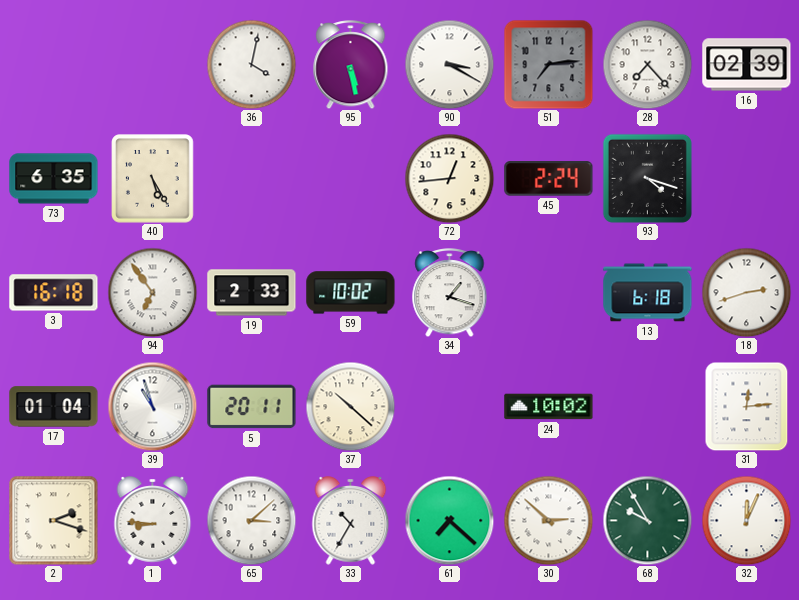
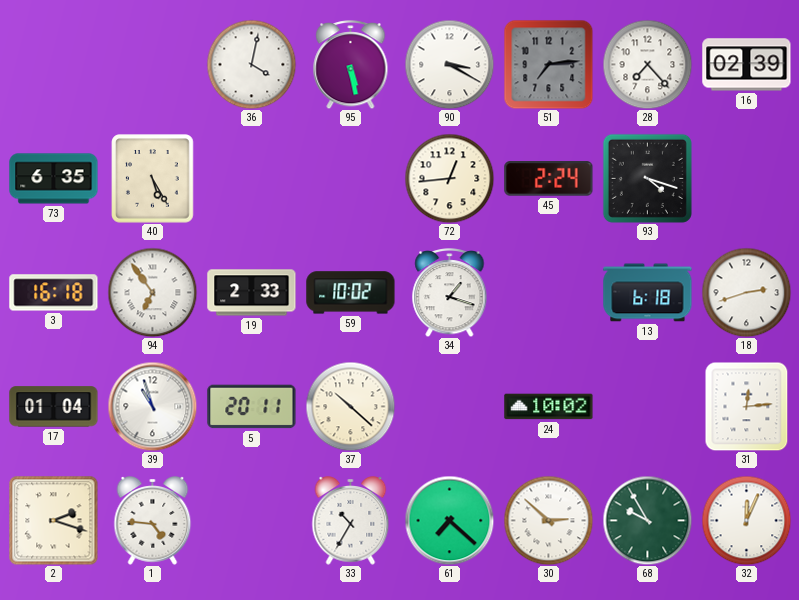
1: 8:46 -> 4:46 (153, 521)
65: 3:08 -> none (251, 520)
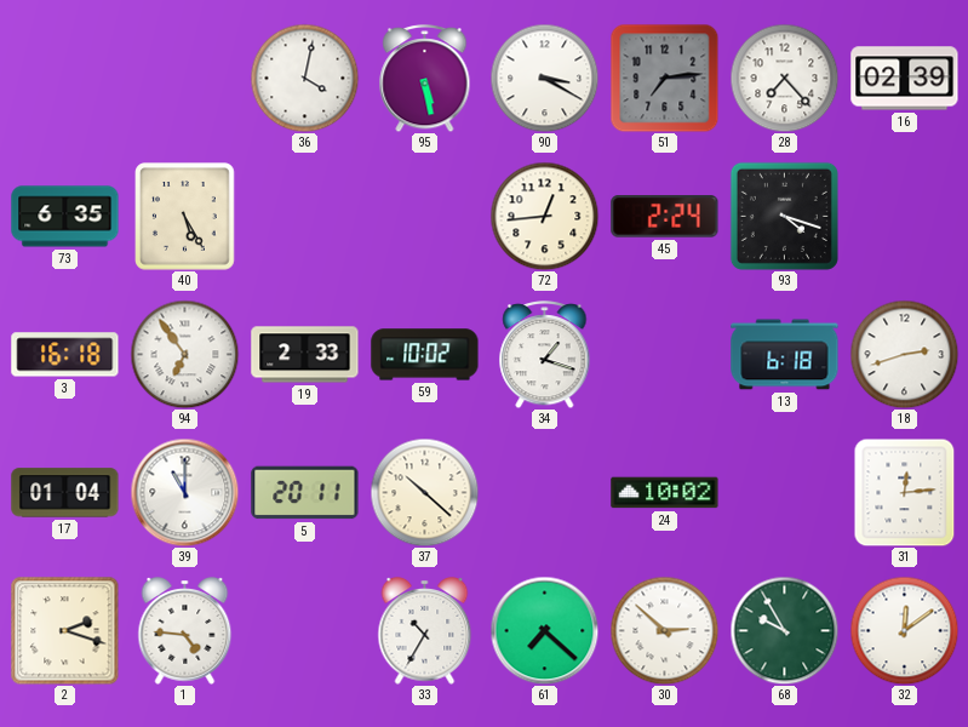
39: 10:57 -> 11:00 (184, 492)
32: 12:04 -> 12:09 (904, 630)
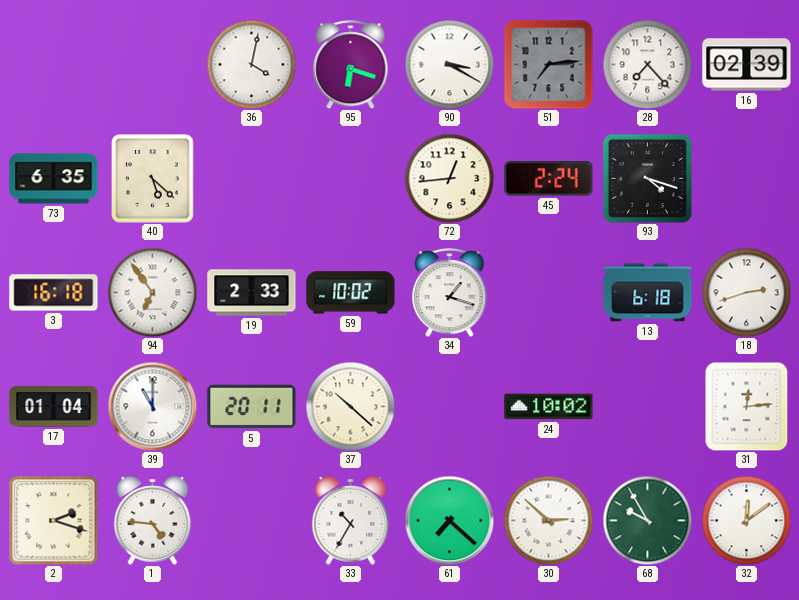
95: 5:28 -> 6:18 (351, 65)
40: 5:25 -> 5:22 (153, 179)
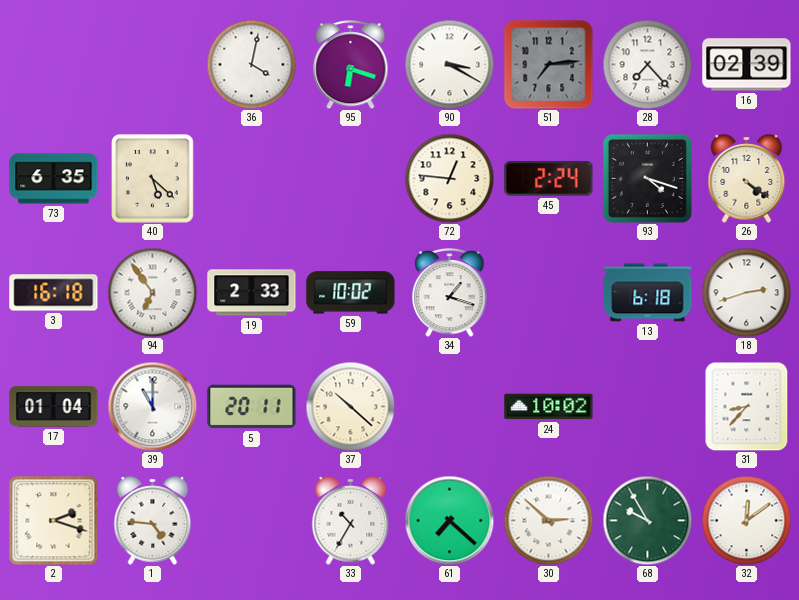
72: 12:44 -> 12:46 (449, 178)
26: none -> 4:21 (747, 179)
31: 12:14 -> 8:37 (747, 406)
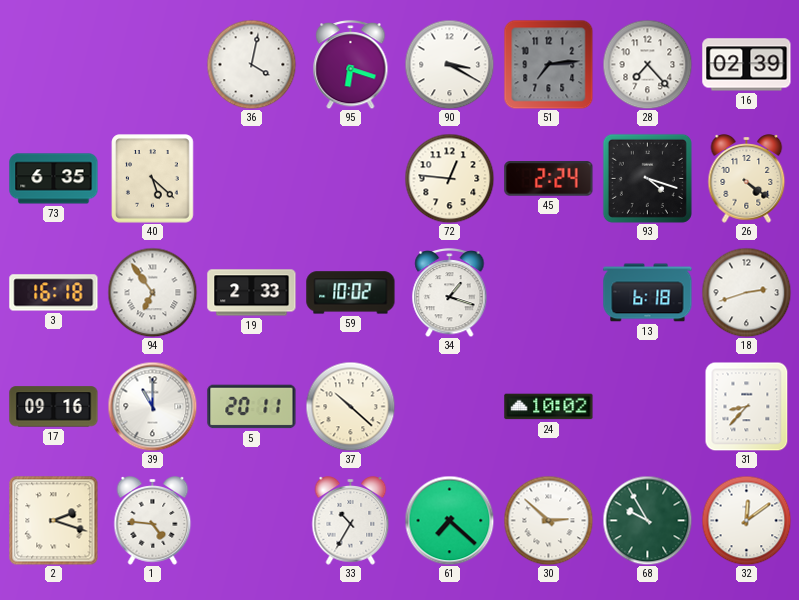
17: 01:04 -> 09:16 (54, 407)
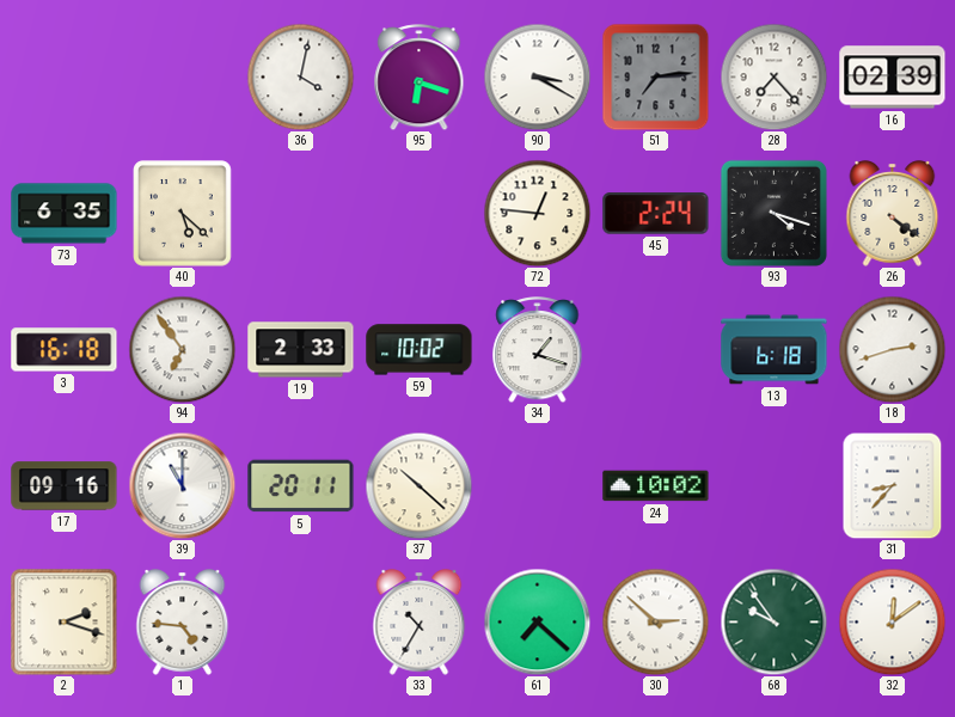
68: 9:55 -> 9:54 (773, 621)
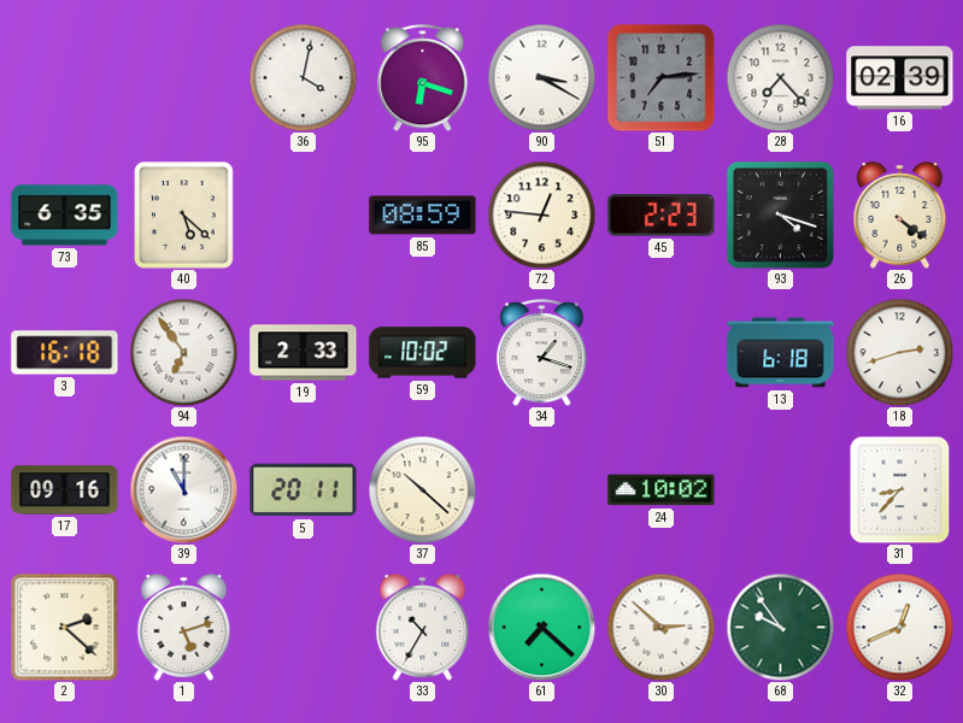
85: none -> 08:59 (423, 216)
45: 2:24 -> 2:23 (662, 216)
2: 2:18 -> 2:22 (64, 627)
1: 4:46 -> 5:12 (184, 628)
32: 12:09 -> 12:41 (899, 627)
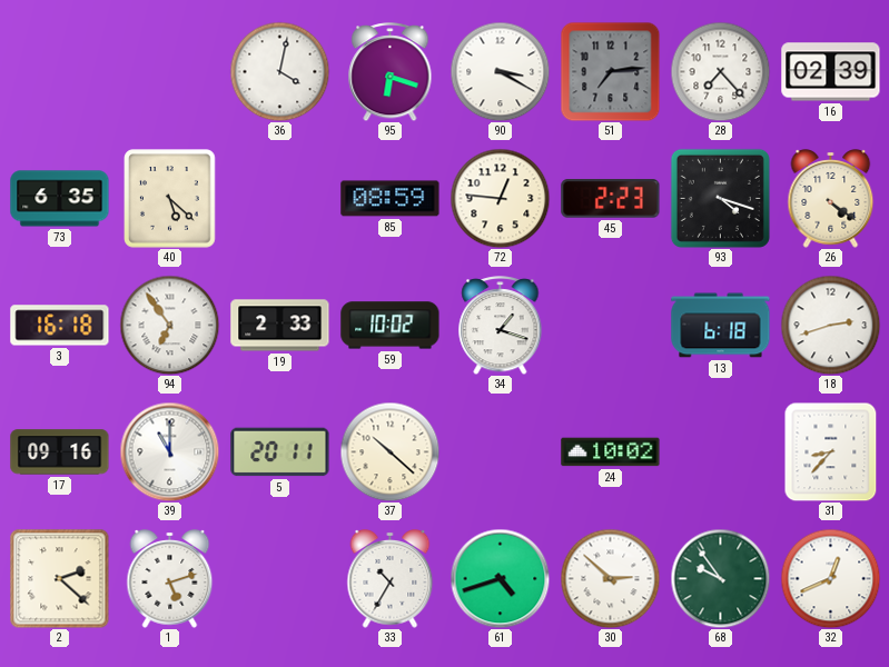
61: 7:22 -> 4:42 (500, 578)
